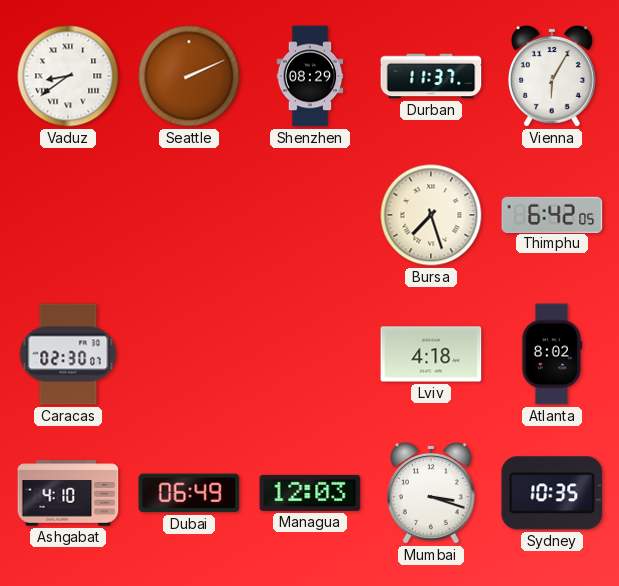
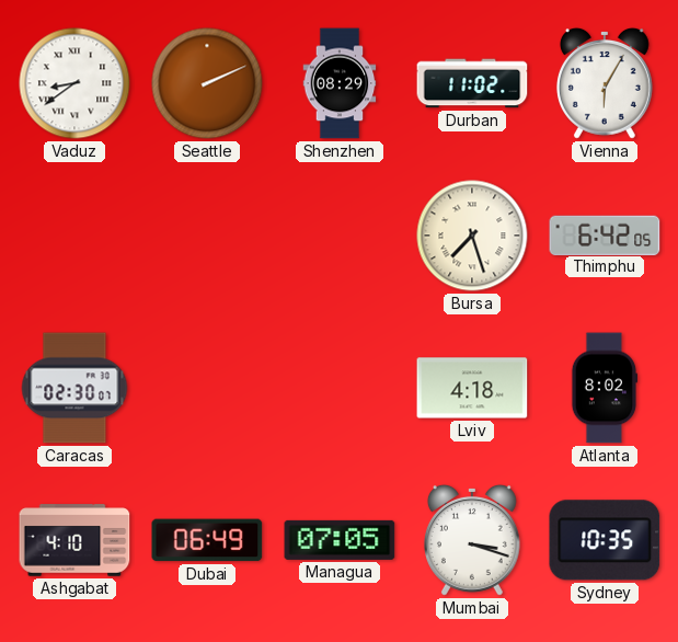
Durban: 11:37 -> 11:02 (472, 83)
Managua: 12:03 -> 07:05 (340, 540)
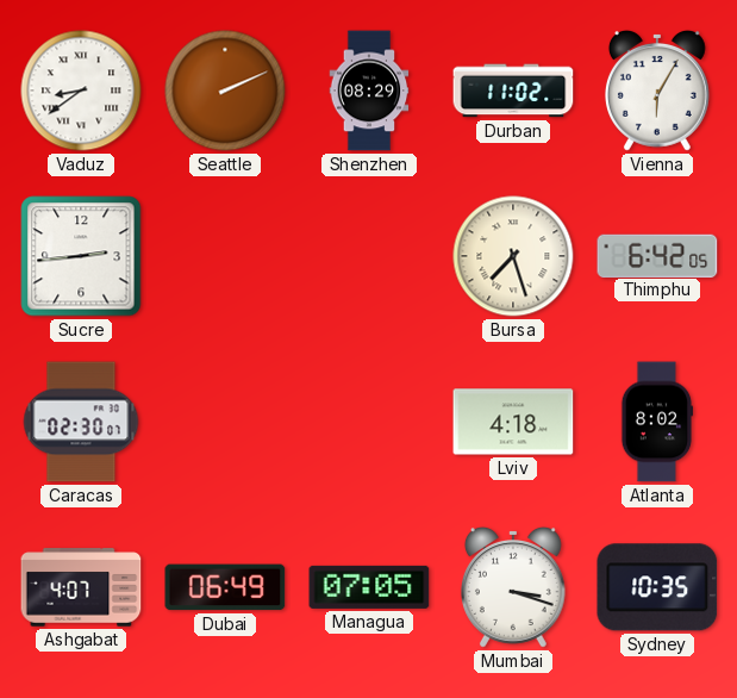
Sucre: none -> 2:44 (81, 256)
Ashgabat: 4:10 -> 4:07 (81, 587)
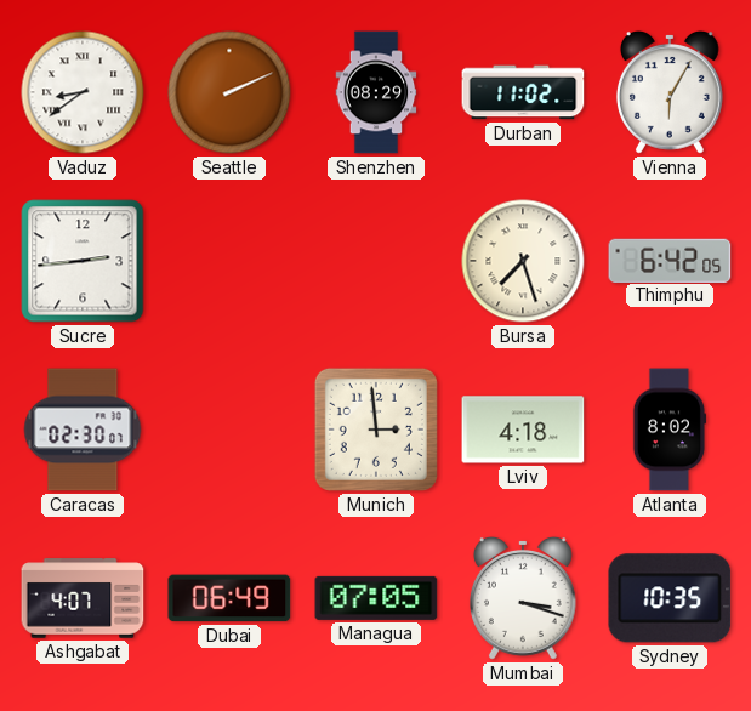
Munich: none -> 2:59 (376, 430)
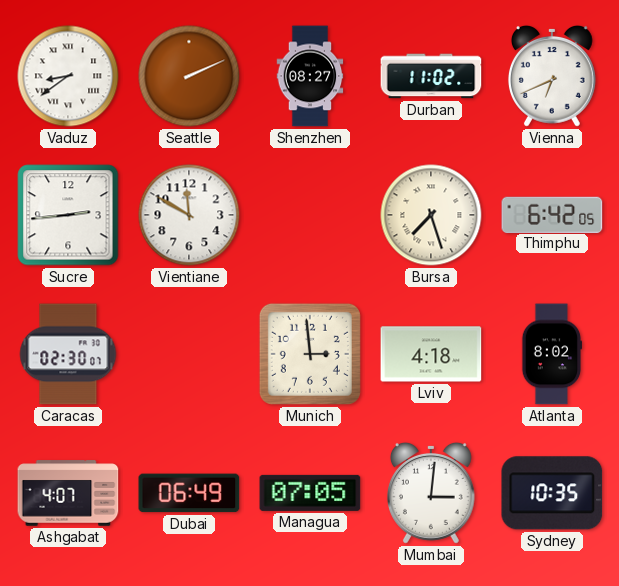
Shenzhen: 08:29 -> 08:27 (310, 76)
Vienna: 6:05 -> 6:41 (552, 76)
Vientiane: none -> 11:50 (189, 215)
Mumbai: 3:18 -> 3:01 (431, 493)
